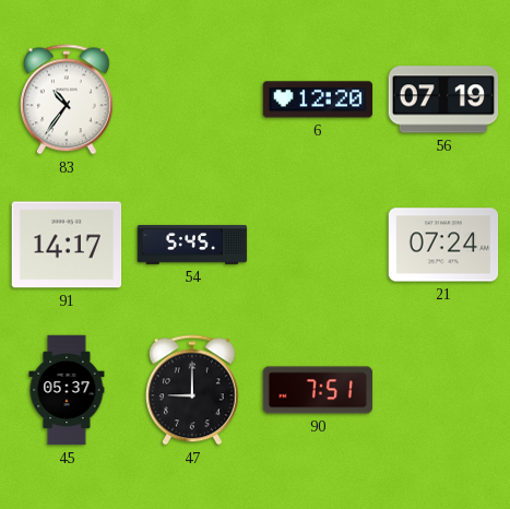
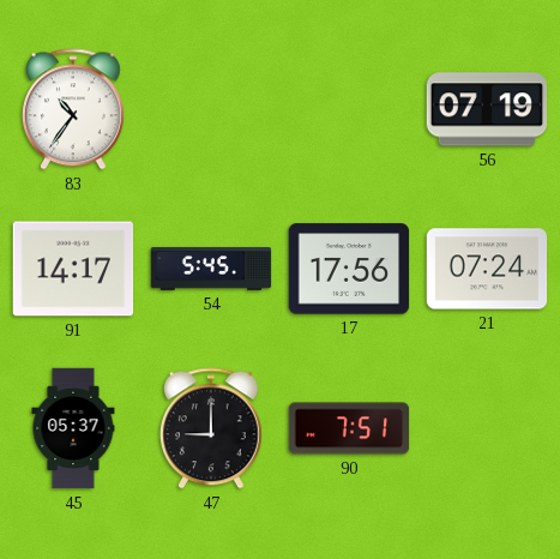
6: 12:20 -> none (318, 99)
17: none -> 17:56 (349, 269)
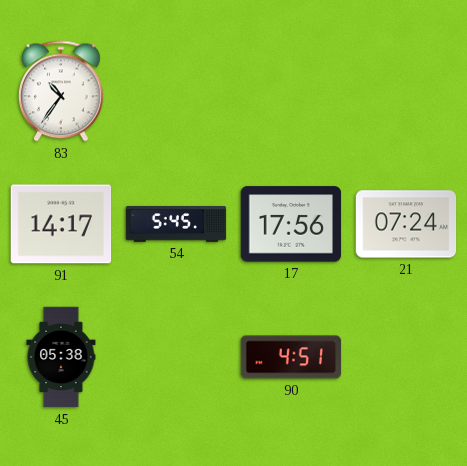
56: 07:19 -> none (487, 109)
45: 05:37 -> 05:38 (61, 357)
47: 9:00 -> none (211, 428)
90: 7:51 -> 4:51 (291, 357)
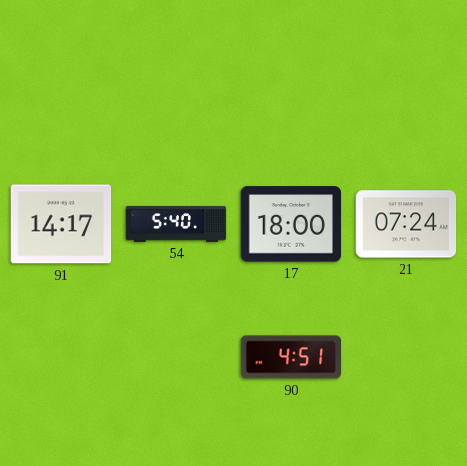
83: 10:36 -> none (61, 91)
54: 5:45 -> 5:40 (176, 224)
17: 17:56 -> 18:00 (291, 224)
45: 05:38 -> none (61, 357)
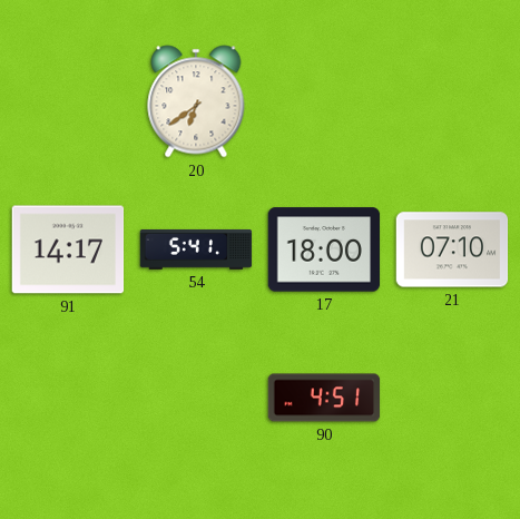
20: none -> 6:39 (196, 101)
54: 5:40 -> 5:41 (196, 249)
21: 07:24 -> 07:10 (452, 249)
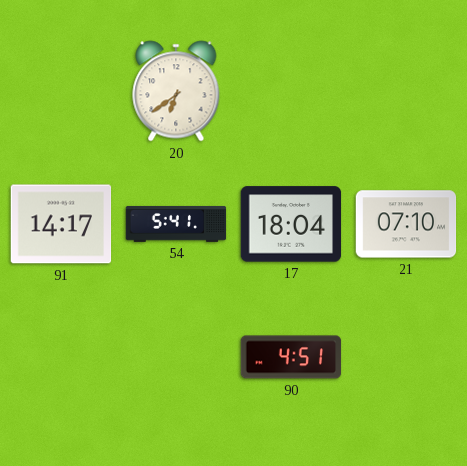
17: 18:00 -> 18:04 (291, 224)
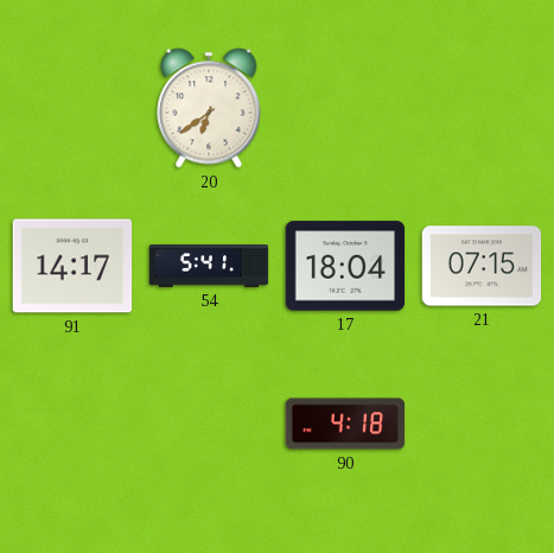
21: 07:10 -> 07:15 (482, 266)
90: 4:51 -> 4:18 (345, 424)
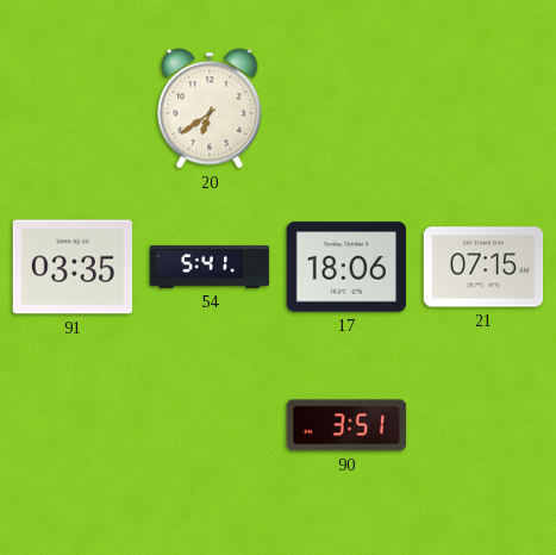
91: 14:17 -> 03:35 (73, 267)
17: 18:04 -> 18:06 (346, 267)
90: 4:18 -> 3:51 (346, 425)
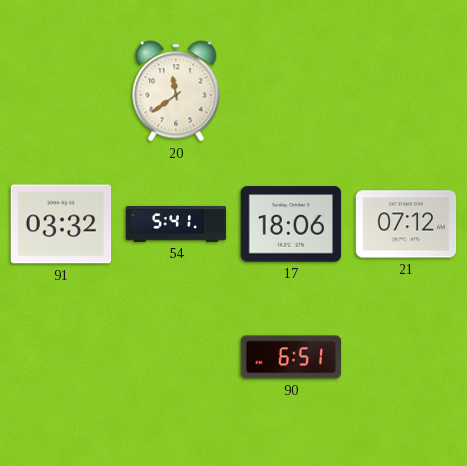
20: 6:39 -> 11:39 (176, 91)
91: 03:35 -> 03:32 (61, 224)
21: 07:15 -> 07:12 (406, 224)
90: 3:51 -> 6:51 (291, 357)
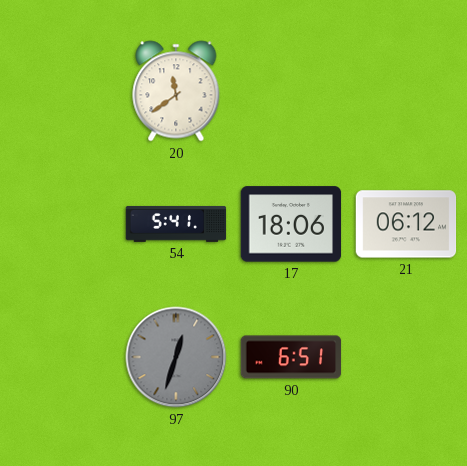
91: 03:32 -> none (61, 224)
21: 07:12 -> 06:12 (406, 224)
97: none -> 12:33 (176, 357)
